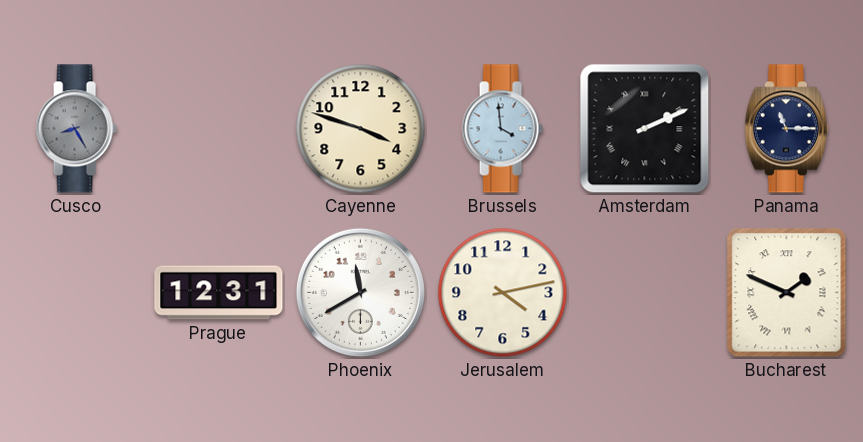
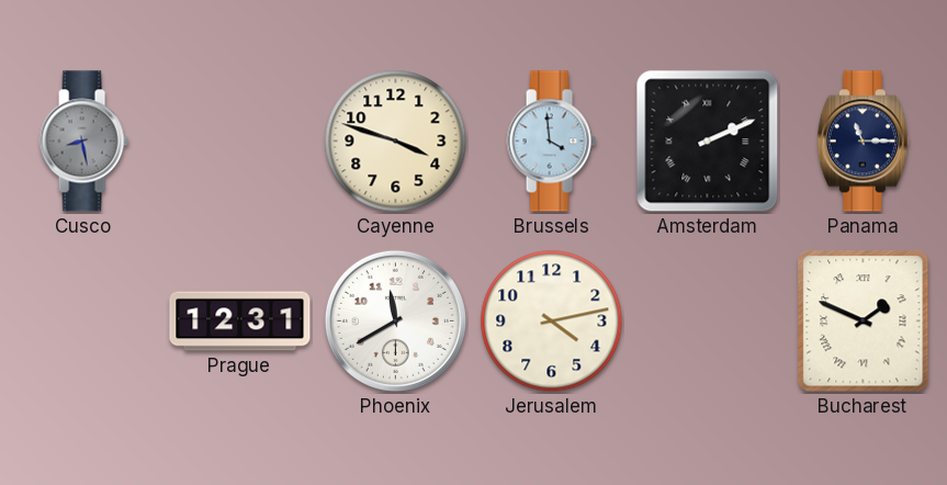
Cusco: 8:25 -> 8:28 (83, 142)
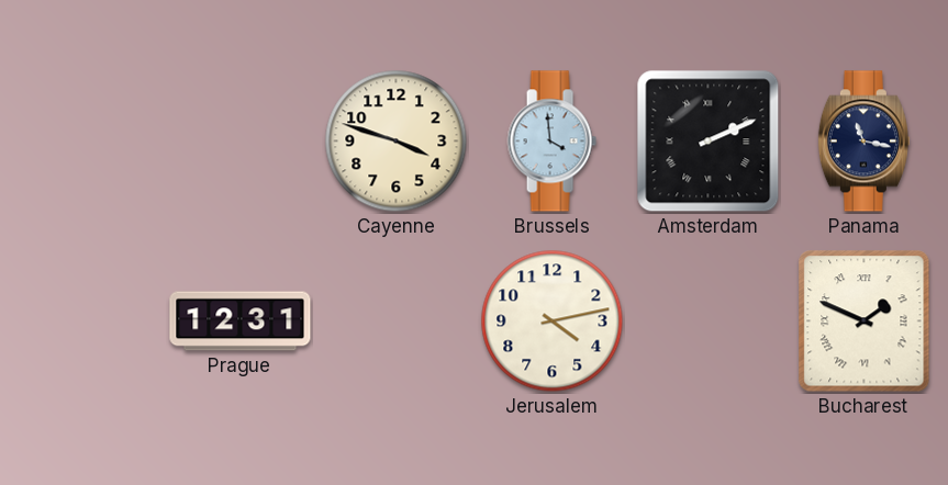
Cusco: 8:28 -> none (83, 142)
Panama: 11:15 -> 11:17 (863, 142)
Phoenix: 11:40 -> none (395, 320)
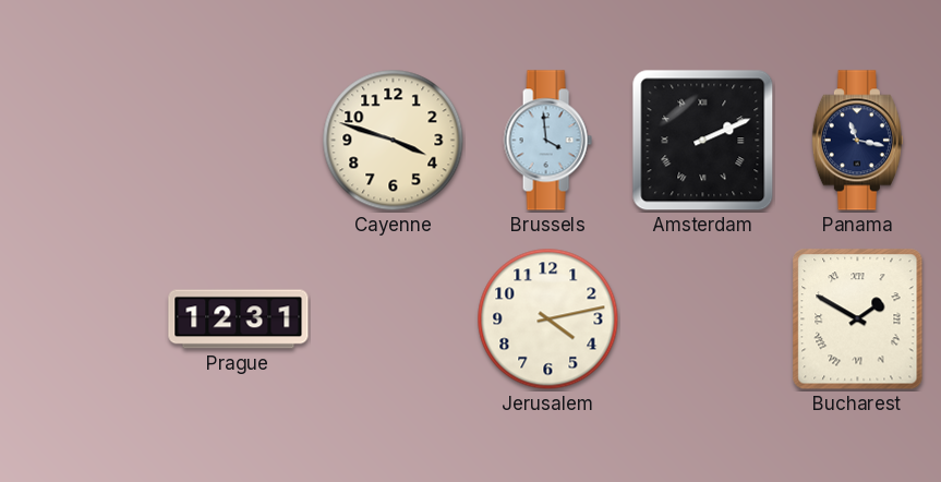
Bucharest: 1:49 -> 1:50 (858, 320)
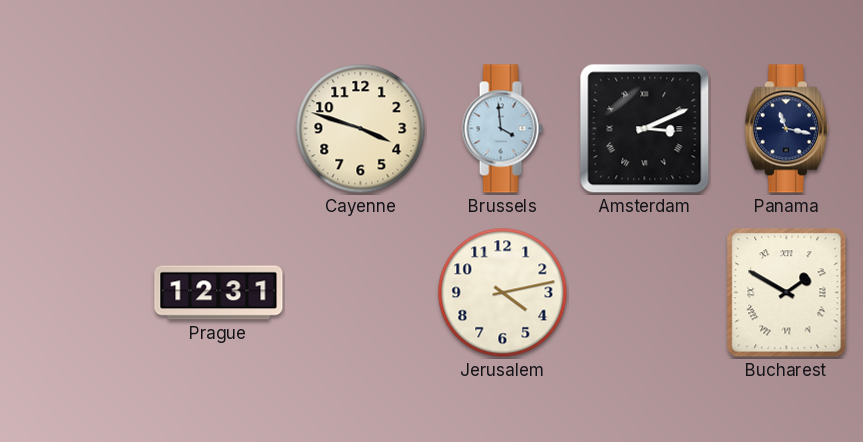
Amsterdam: 2:11 -> 3:11 (645, 129)
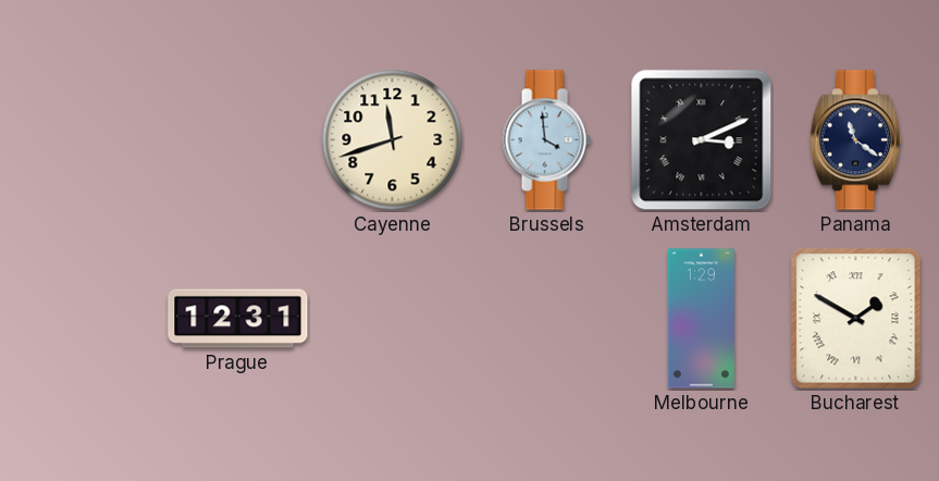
Cayenne: 3:48 -> 11:42 (393, 140)
Panama: 11:17 -> 11:21 (855, 140)
Jerusalem: 4:13 -> none (503, 293)
Melbourne: none -> 1:29 (701, 319)
